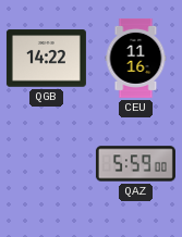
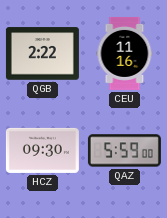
QGB: 14:22 -> 2:22 (42, 54)
HCZ: none -> 09:30 (42, 150)
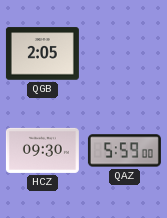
QGB: 2:22 -> 2:05 (42, 54)
CEU: 11:16 -> none (125, 53)
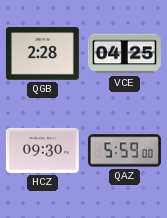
QGB: 2:05 -> 2:28 (42, 54)
VCE: none -> 04:25 (124, 54)
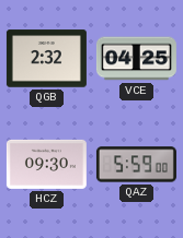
QGB: 2:28 -> 2:32 (46, 59)
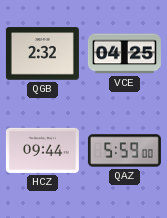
HCZ: 09:30 -> 09:44 (42, 150)
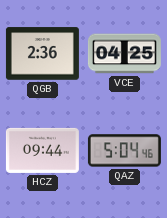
QGB: 2:32 -> 2:36 (42, 54)
QAZ: 5:59 -> 5:04 (124, 151)
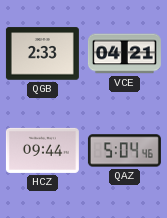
QGB: 2:36 -> 2:33 (42, 54)
VCE: 04:25 -> 04:21 (124, 54)
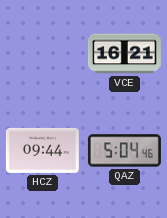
QGB: 2:33 -> none (42, 54)
VCE: 04:21 -> 16:21 (124, 54)
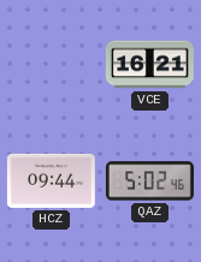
QAZ: 5:04 -> 5:02 (149, 181)
